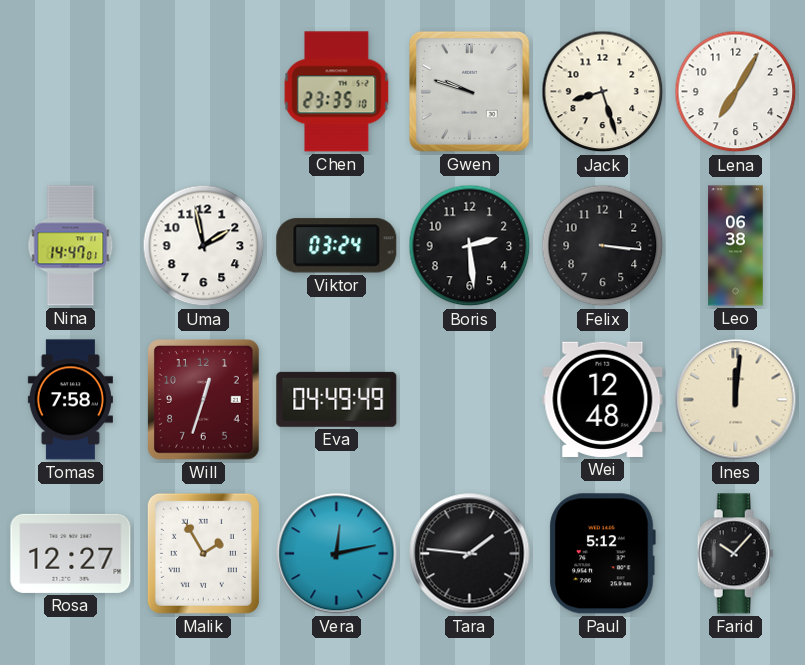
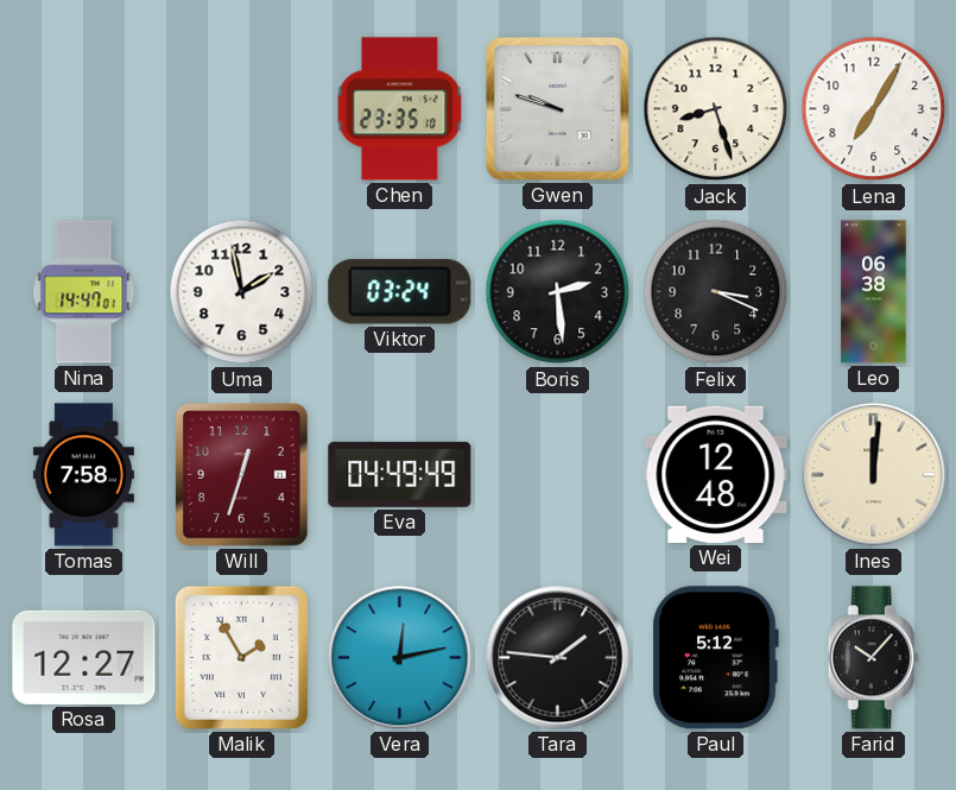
Felix: 3:16 -> 3:19 (716, 292)
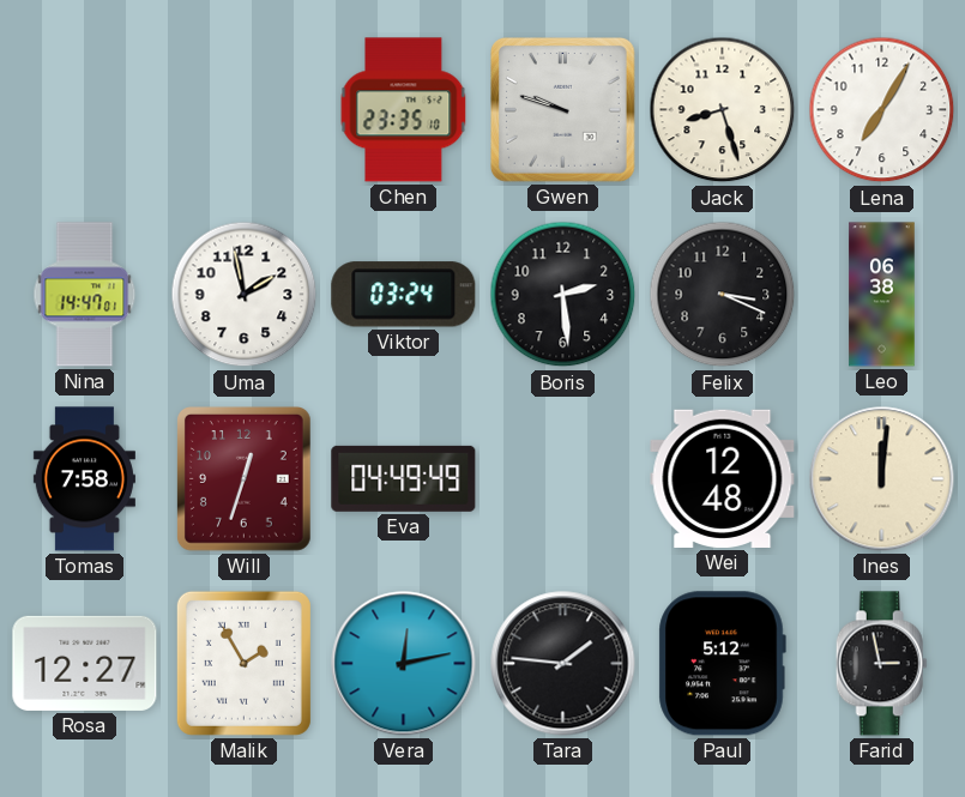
Farid: 10:07 -> 2:58 (881, 664)
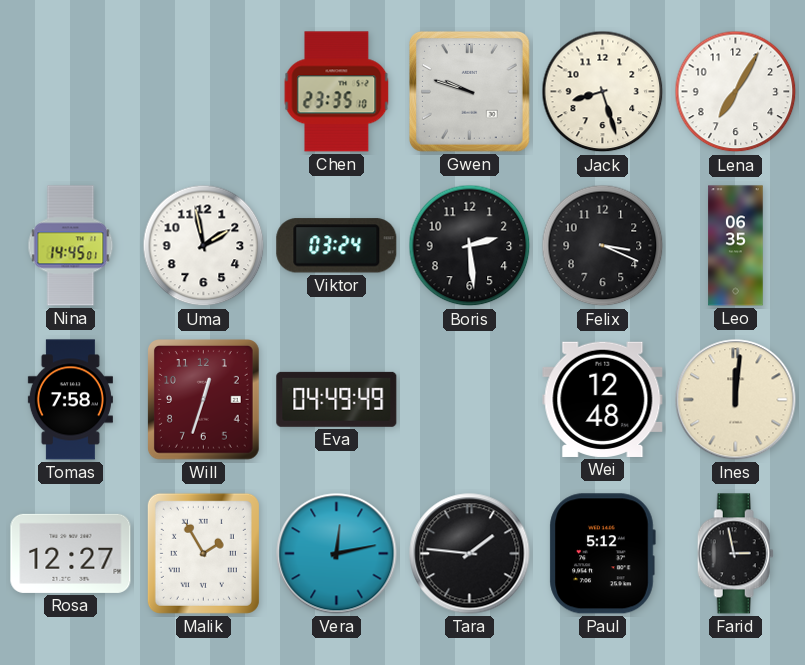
Nina: 14:47 -> 14:45 (71, 246)
Leo: 06:38 -> 06:35 (736, 246)
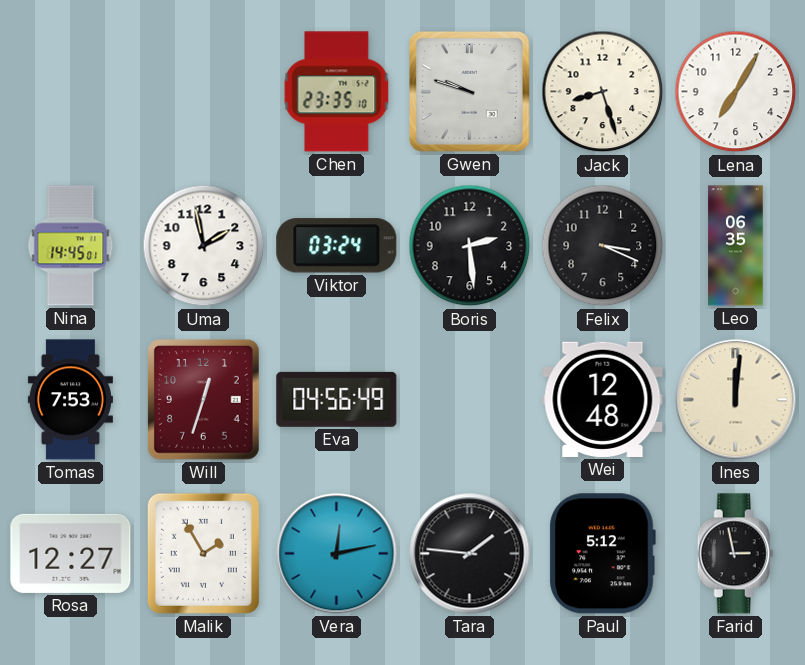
Tomas: 7:58 -> 7:53 (70, 400)
Eva: 04:49 -> 04:56 (337, 399)
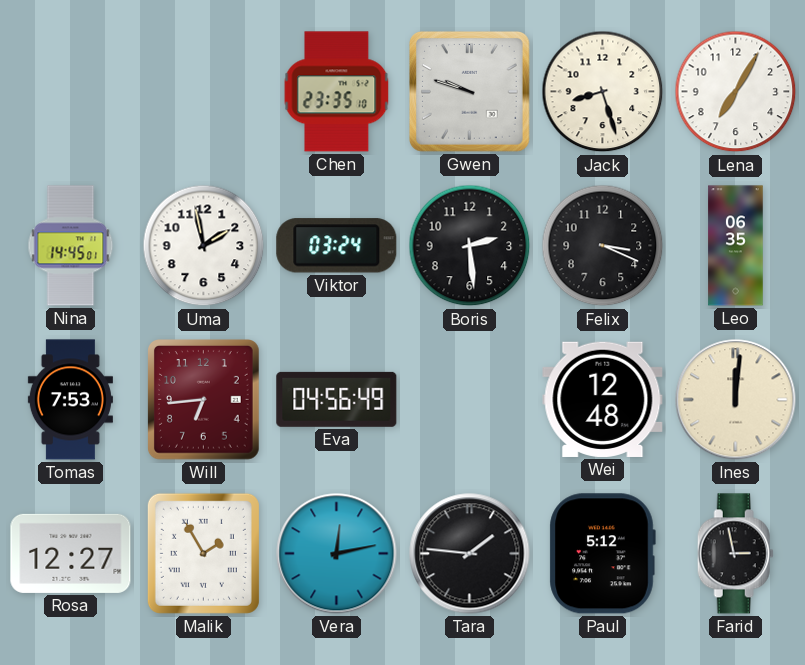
Will: 12:33 -> 6:44 (204, 400)
